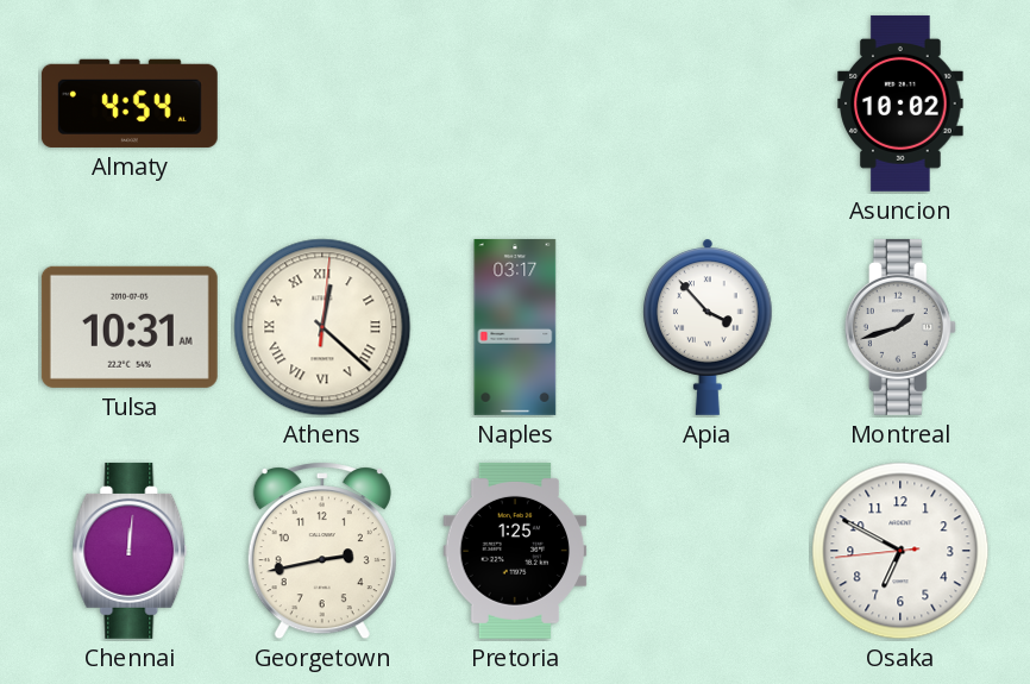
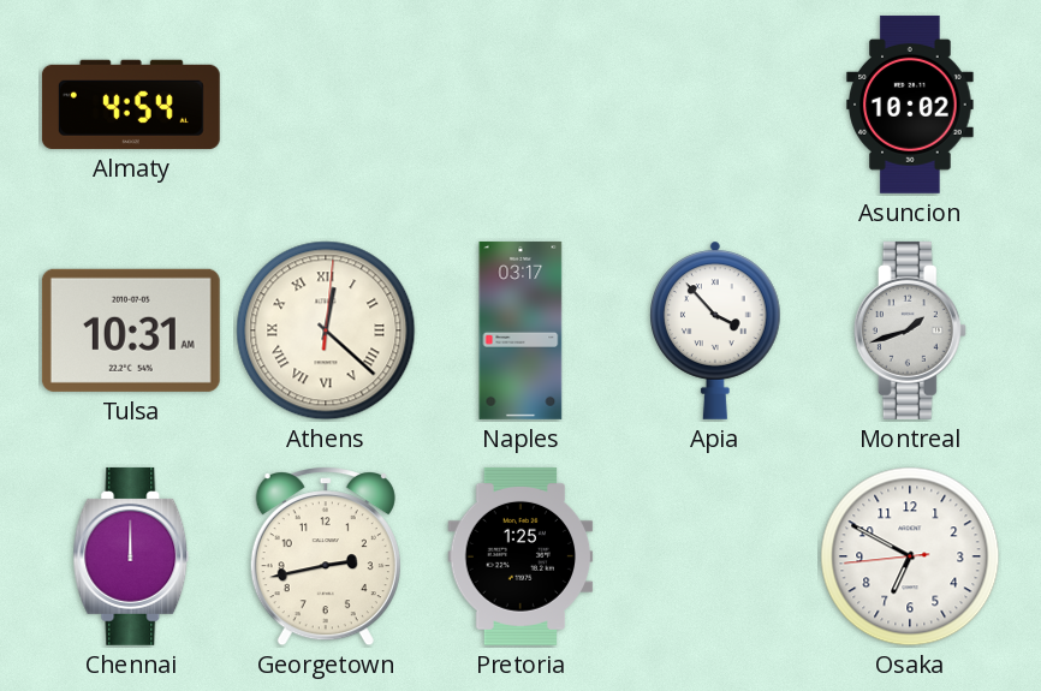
Chennai: 12:01 -> 12:00 (131, 556)
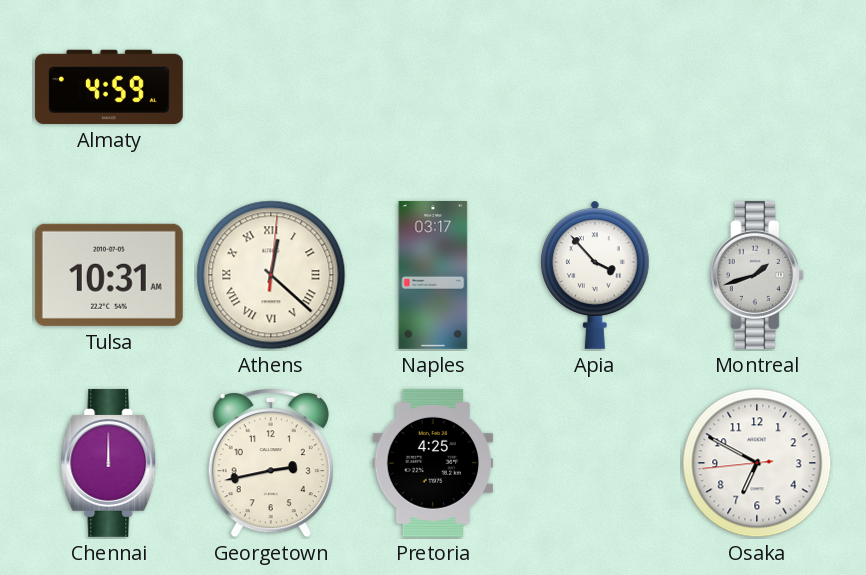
Almaty: 4:54 -> 4:59 (109, 87)
Asuncion: 10:02 -> none (910, 105)
Pretoria: 1:25 -> 4:25 (433, 463)
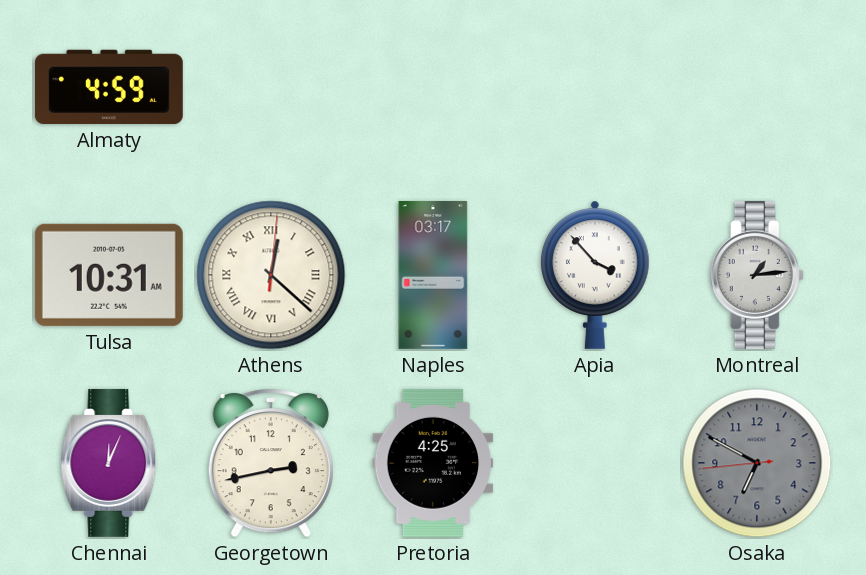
Montreal: 1:42 -> 1:14 (757, 275)
Chennai: 12:00 -> 12:04 (109, 463)
Osaka dial: white -> grey (757, 463)
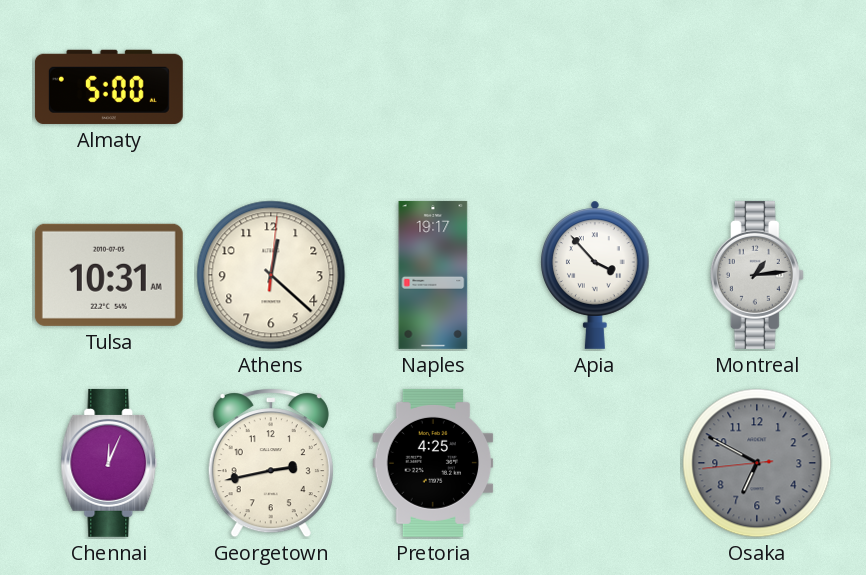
Almaty: 4:59 -> 5:00 (109, 87)
Athens numerals: Roman -> Arabic (271, 275)
Naples: 03:17 -> 19:17 (433, 275)
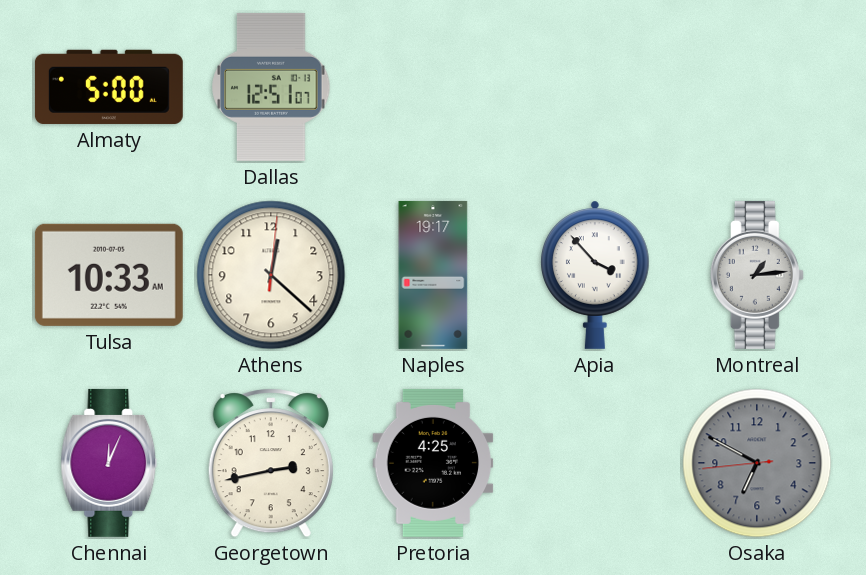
Dallas: none -> 12:51 (271, 87)
Tulsa: 10:31 -> 10:33 (109, 275)
